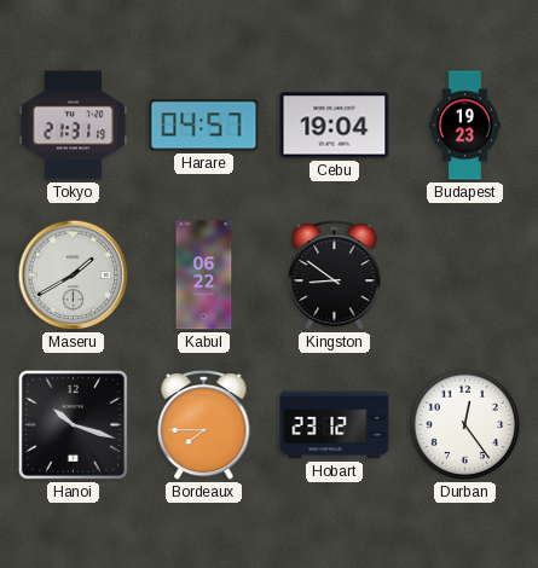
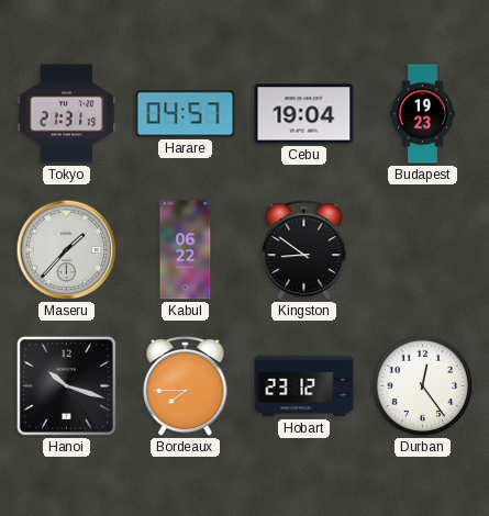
Maseru: 1:40 -> 1:37 (67, 250)
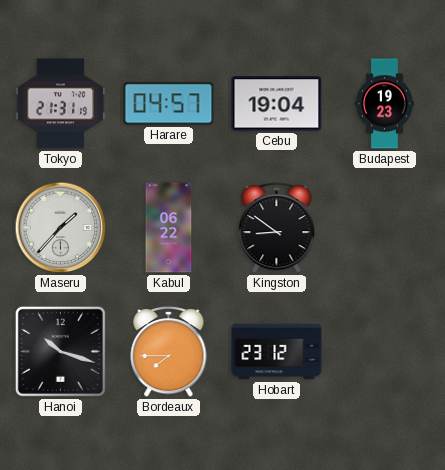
Durban: 12:24 -> none (423, 386)
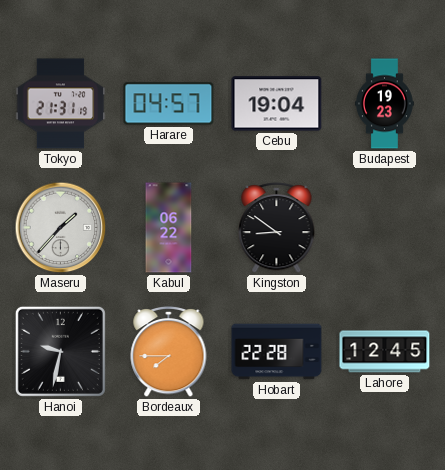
Hanoi: 10:18 -> 9:32 (60, 351)
Hobart: 23:12 -> 22:28 (277, 352)
Lahore: none -> 12:45 (385, 352)
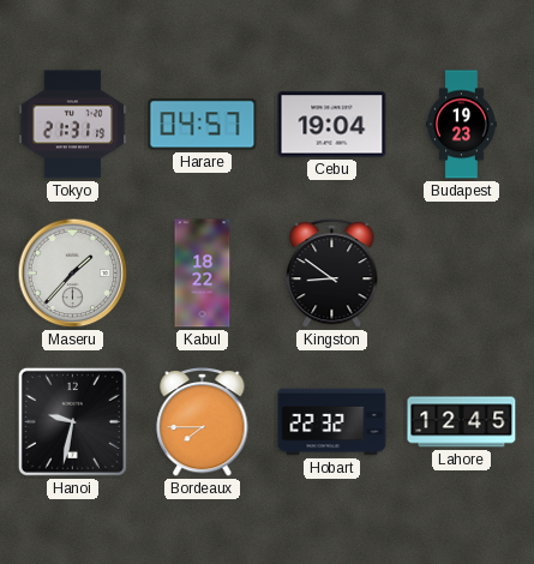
Kabul: 06:22 -> 18:22 (203, 274)
Hobart: 22:28 -> 22:32 (332, 422)
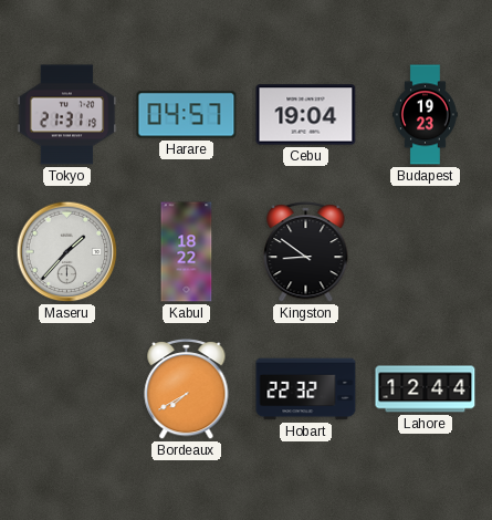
Hanoi: 9:32 -> none (72, 421)
Bordeaux: 7:45 -> 7:40 (187, 388)
Lahore: 12:45 -> 12:44 (426, 389)
